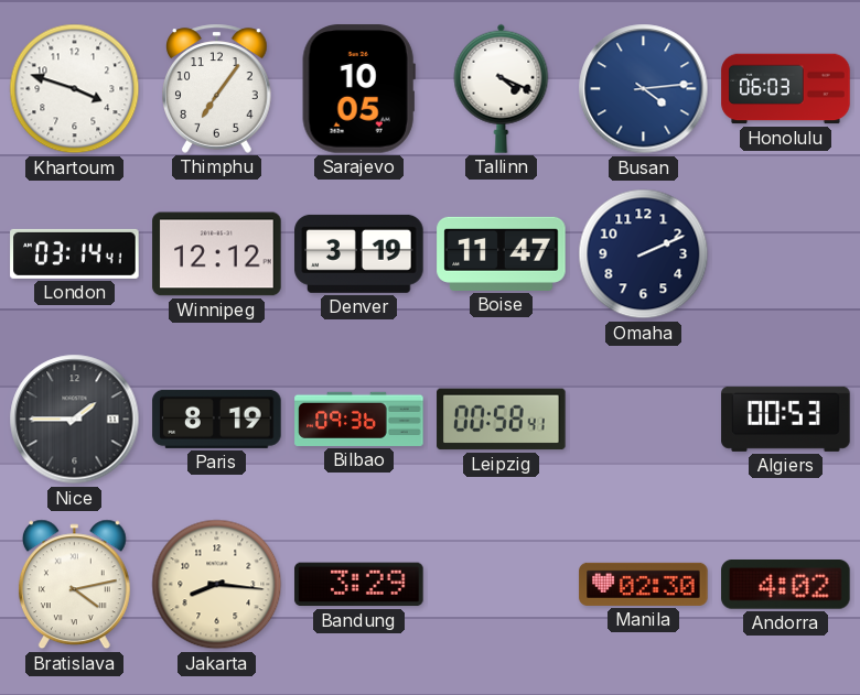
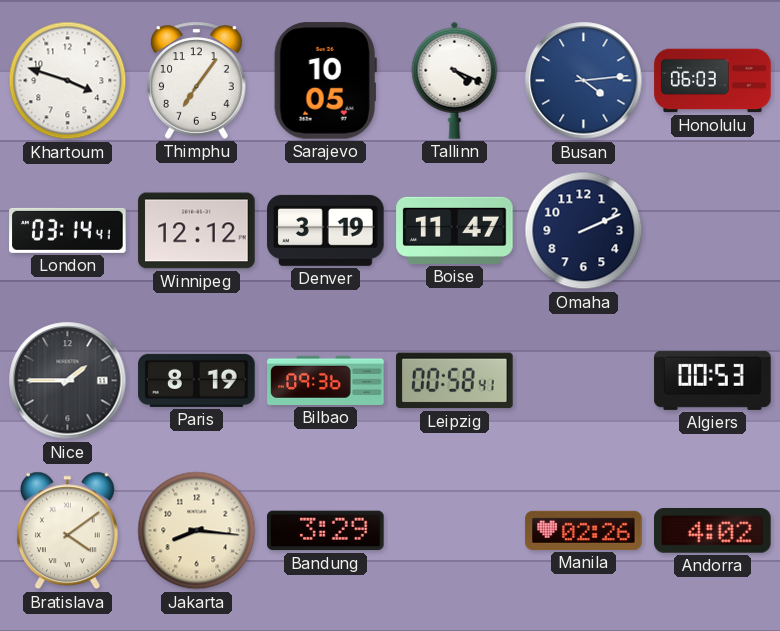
Bratislava: 4:13 -> 4:09 (67, 531)
Manila: 02:30 -> 02:26 (584, 530)
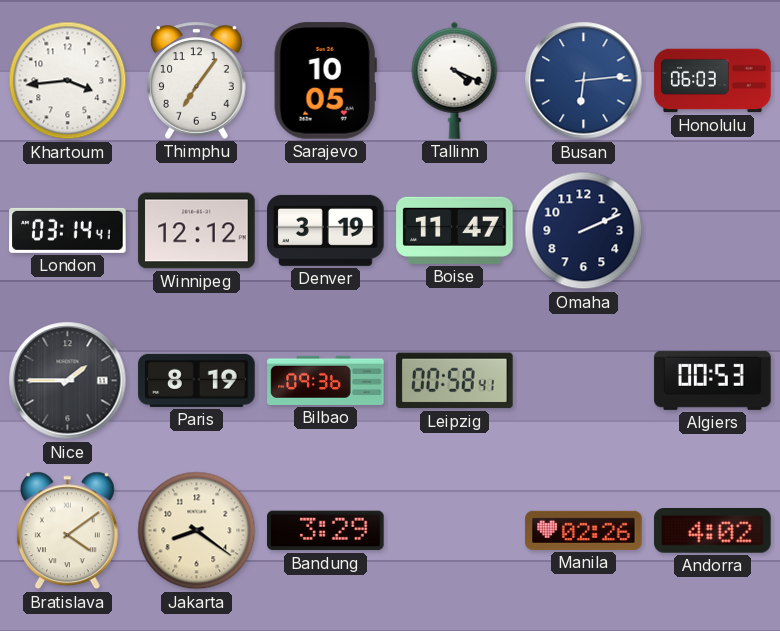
Khartoum: 3:48 -> 3:44 (68, 81)
Busan: 4:14 -> 6:14 (584, 81)
Jakarta: 8:16 -> 8:21 (197, 531)
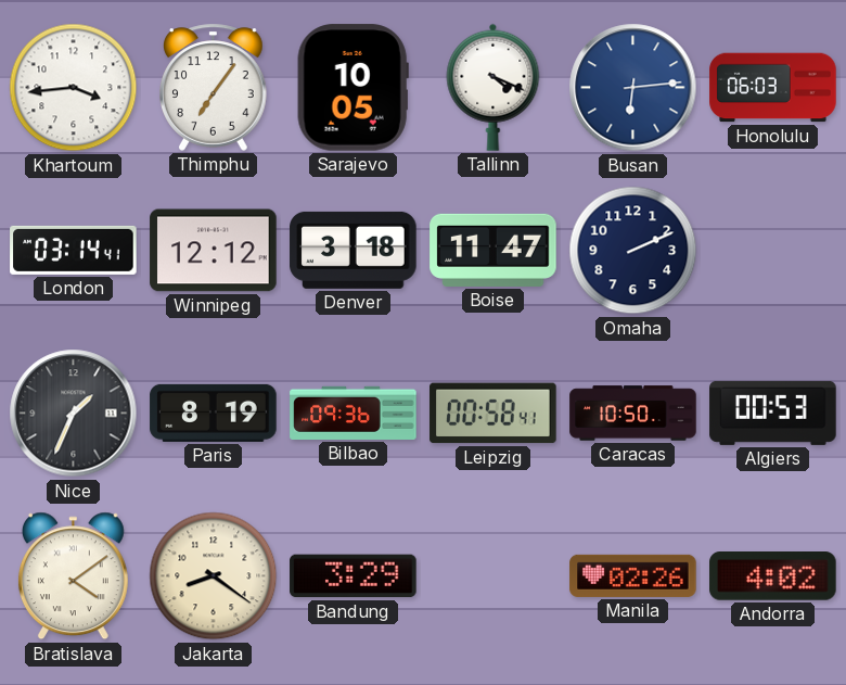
Denver: 3:19 -> 3:18 (354, 250)
Nice: 1:45 -> 1:34 (74, 414)
Caracas: none -> 10:50 (633, 414)
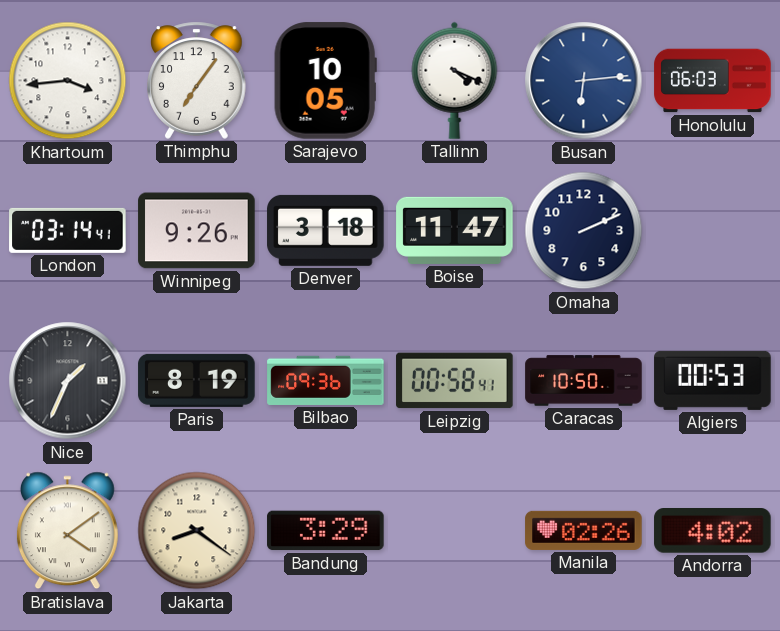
Winnipeg: 12:12 -> 9:26 (197, 231)
